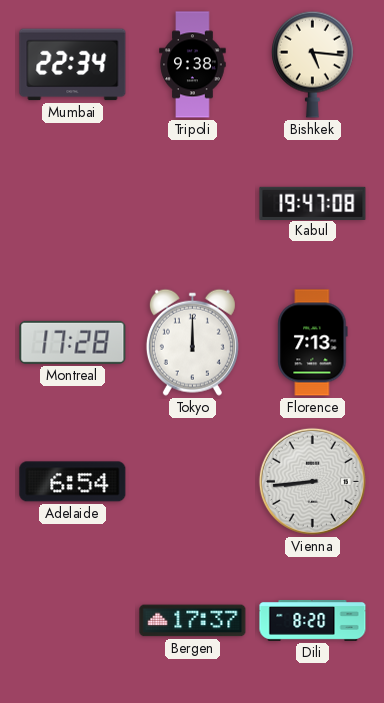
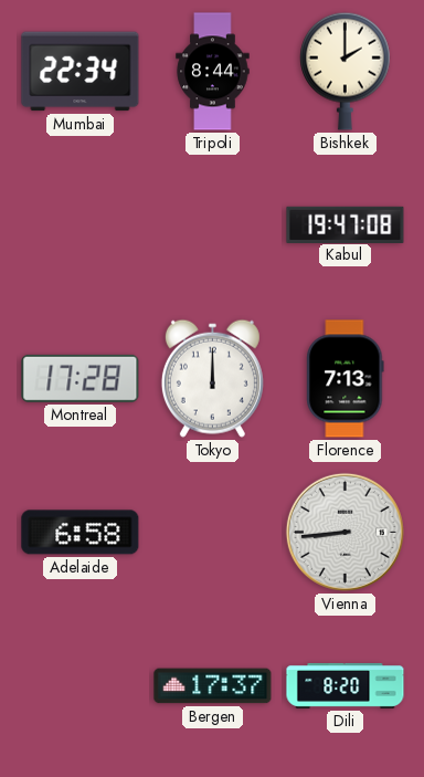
Tripoli: 9:38 -> 8:44 (213, 72)
Bishkek: 5:16 -> 2:00 (346, 71)
Adelaide: 6:54 -> 6:58 (81, 533)
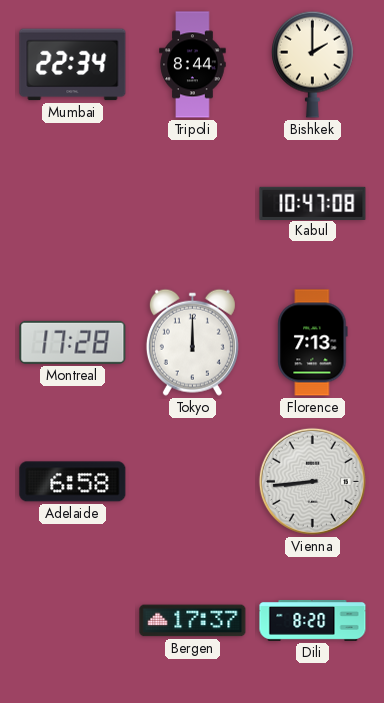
Kabul: 19:47 -> 10:47 (313, 203)
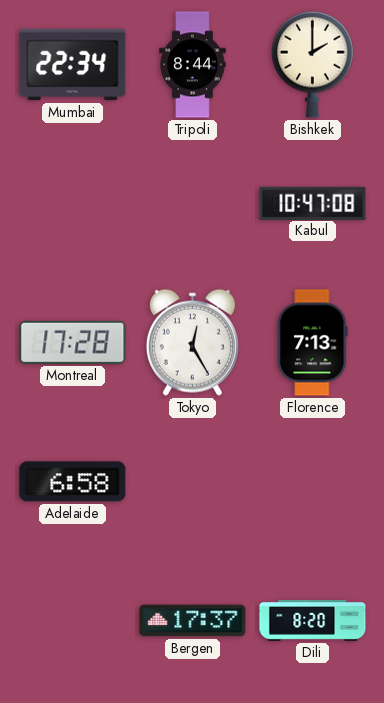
Tokyo: 12:00 -> 12:25 (192, 342)
Vienna: 8:44 -> none (312, 481)
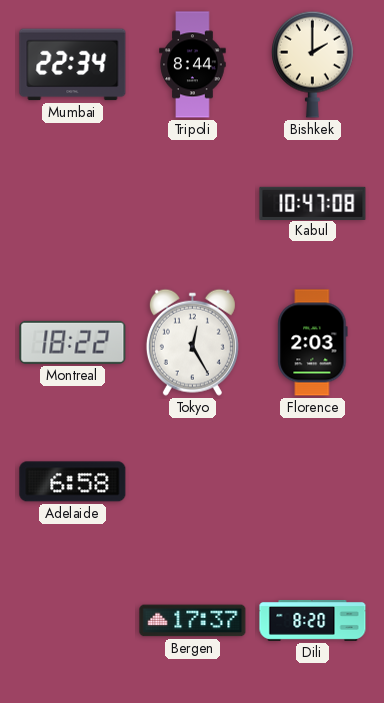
Montreal: 17:28 -> 18:22 (73, 342)
Florence: 7:13 -> 2:03 (313, 343)
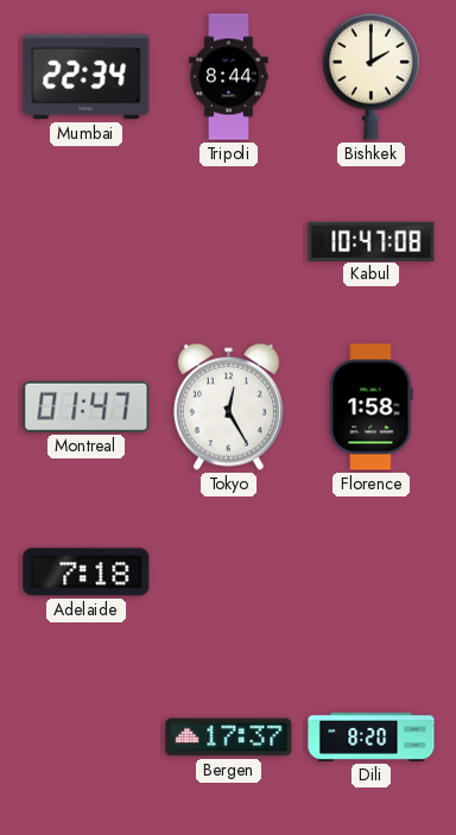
Montreal: 18:22 -> 01:47 (87, 406)
Florence: 2:03 -> 1:58 (372, 407)
Adelaide: 6:58 -> 7:18 (87, 573)
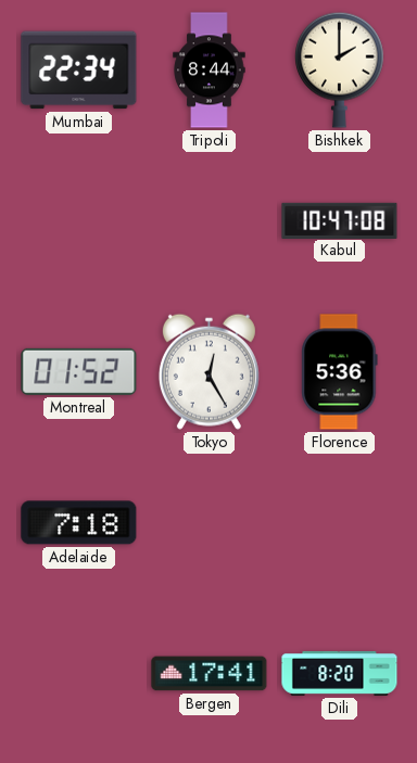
Montreal: 01:47 -> 01:52 (79, 371)
Florence: 1:58 -> 5:36 (340, 372)
Bergen: 17:37 -> 17:41 (210, 674)
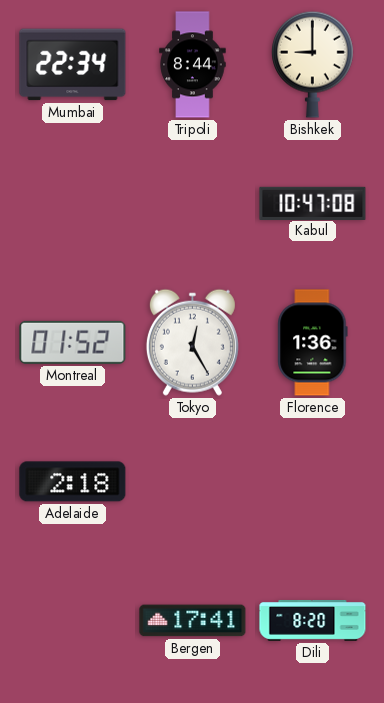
Bishkek: 2:00 -> 9:00 (313, 64)
Florence: 5:36 -> 1:36 (313, 343)
Adelaide: 7:18 -> 2:18 (73, 482)
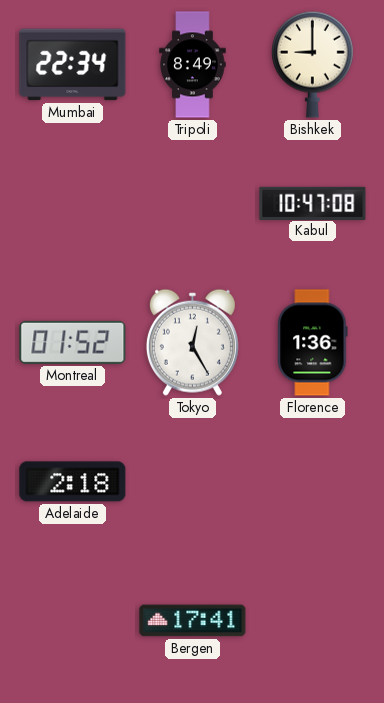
Tripoli: 8:44 -> 8:49 (193, 65)
Dili: 8:20 -> none (313, 620)
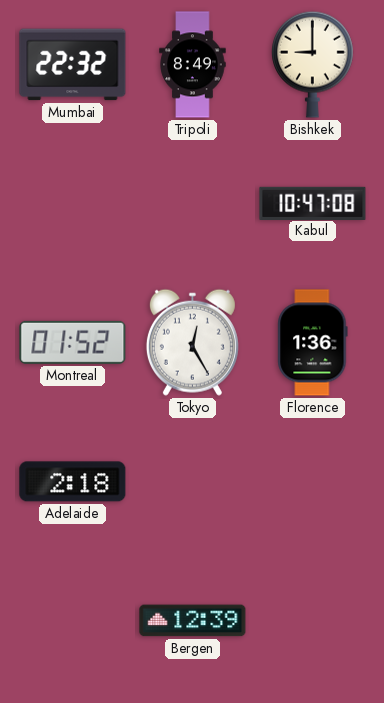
Mumbai: 22:34 -> 22:32 (73, 65)
Bergen: 17:41 -> 12:39 (193, 621)
